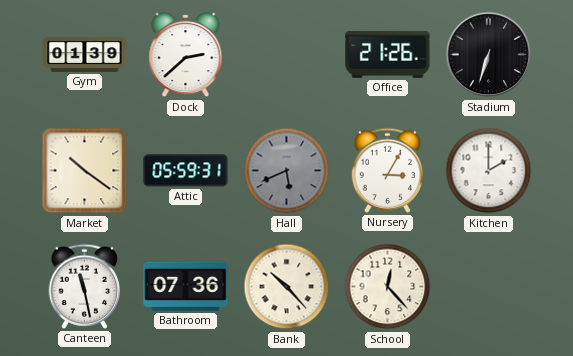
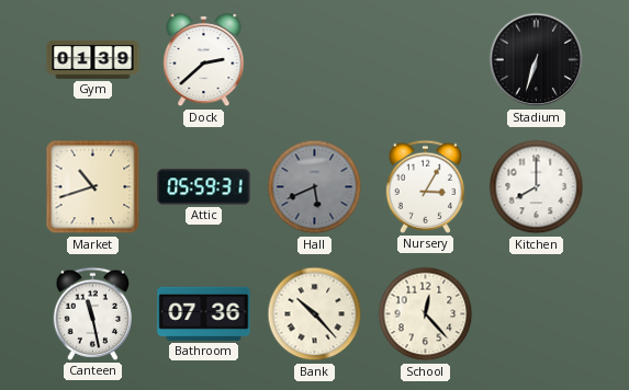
Office: 21:26 -> none (388, 55)
Market: 10:21 -> 10:42 (93, 187)
Kitchen: 2:00 -> 8:00 (537, 187)
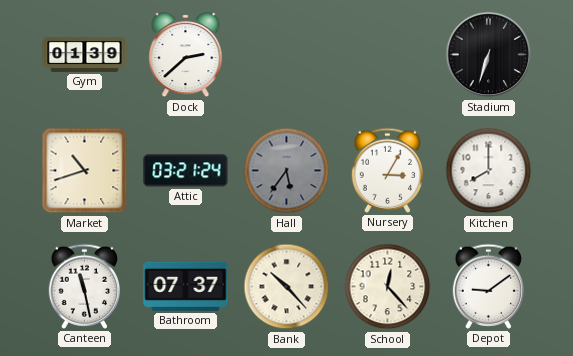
Attic: 05:59 -> 03:21 (186, 171)
Hall: 5:41 -> 5:36 (287, 171)
Bathroom: 07:36 -> 07:37 (186, 286)
Depot: none -> 9:09 (488, 286)
